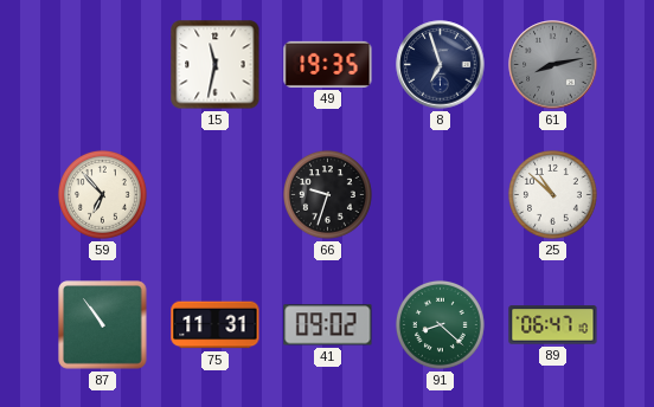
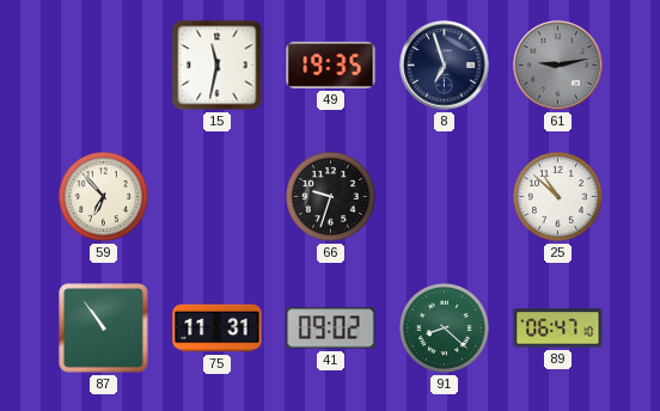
61: 8:13 -> 9:13 (558, 66)
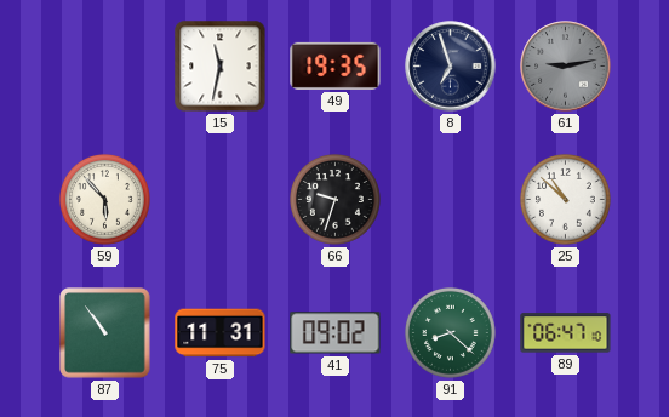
59: 6:53 -> 5:53 (104, 199)
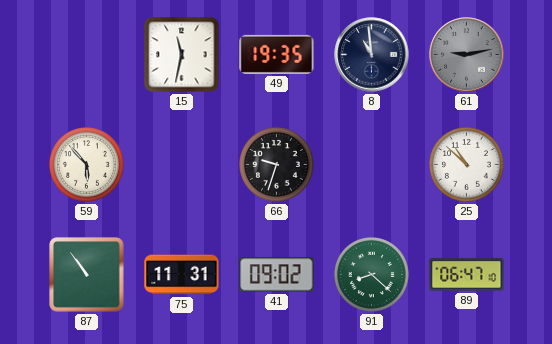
8: 6:57 -> 10:59 (372, 55)
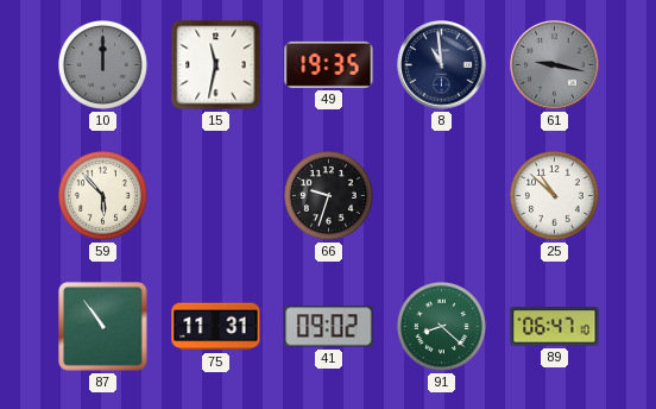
10: none -> 12:00 (102, 64)
61: 9:13 -> 9:17 (555, 65)
